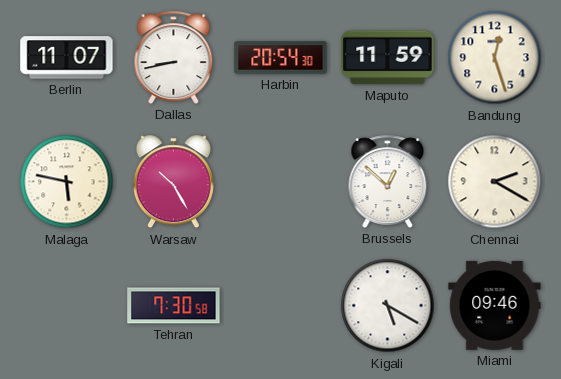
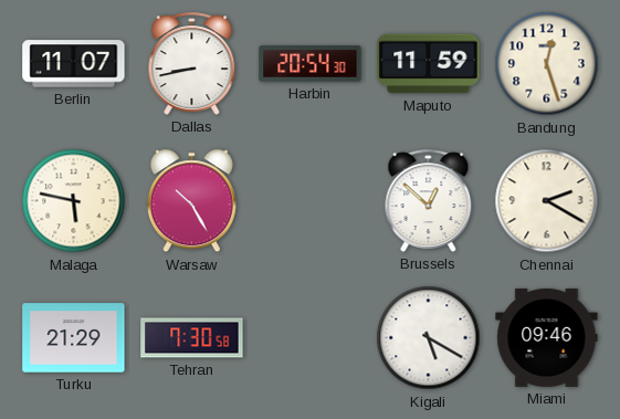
Turku: none -> 21:29 (74, 338)
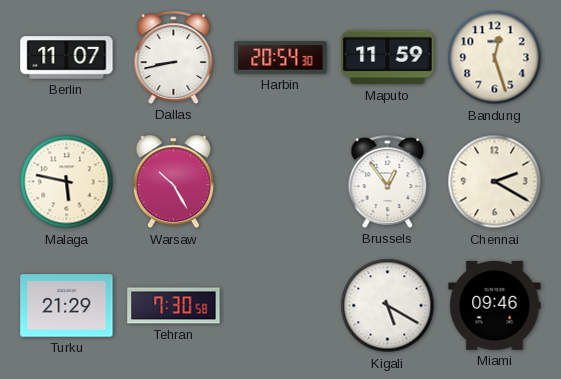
Brussels: 12:52 -> 12:54 (388, 181)
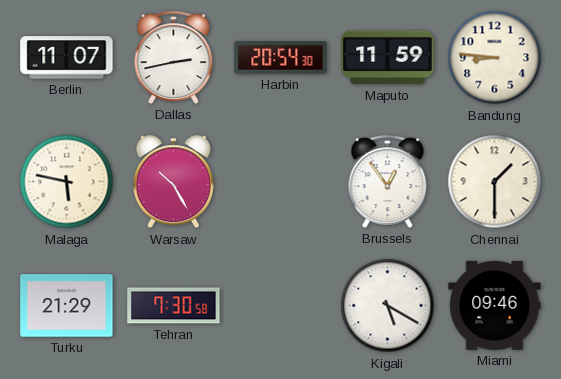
Dallas: 8:43 -> 2:43 (174, 57)
Bandung: 12:27 -> 8:46 (495, 58)
Chennai: 2:20 -> 1:30 (495, 182)
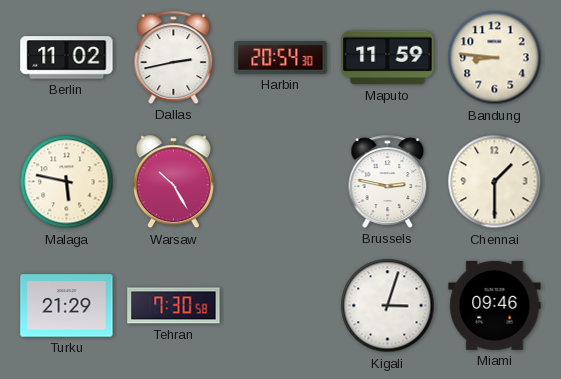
Berlin: 11:07 -> 11:02 (67, 58)
Brussels: 12:54 -> 2:47 (388, 181)
Kigali: 5:20 -> 3:03 (388, 306)
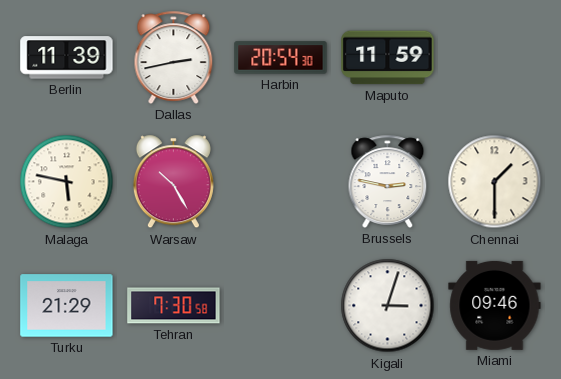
Berlin: 11:02 -> 11:39 (67, 58)
Bandung: 8:46 -> none (495, 58)
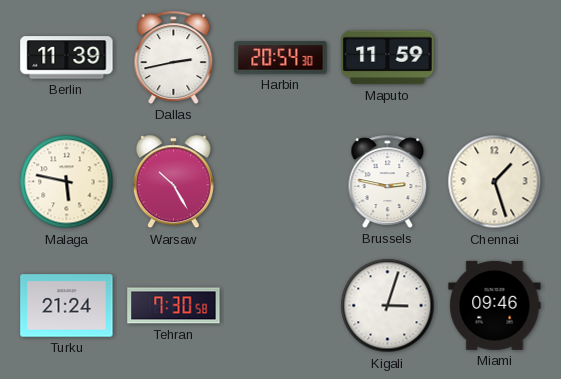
Chennai: 1:30 -> 1:27 (495, 182)
Turku: 21:29 -> 21:24 (67, 306)
